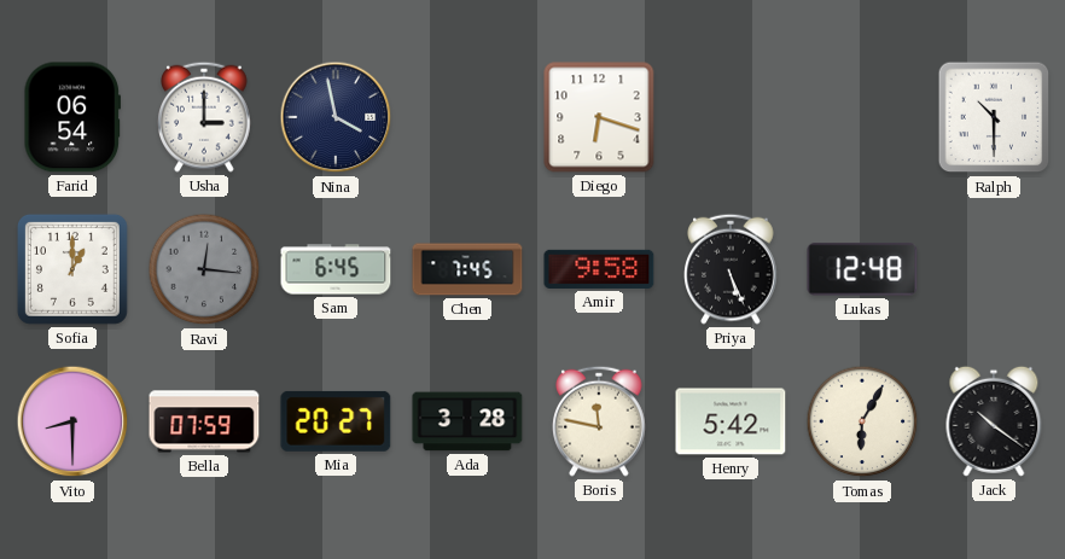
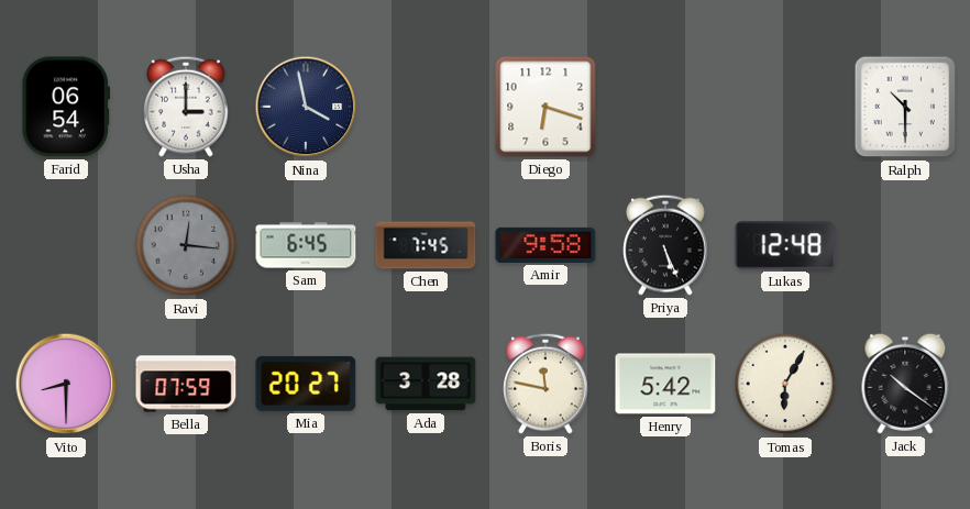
Sofia: 1:00 -> none (72, 269)
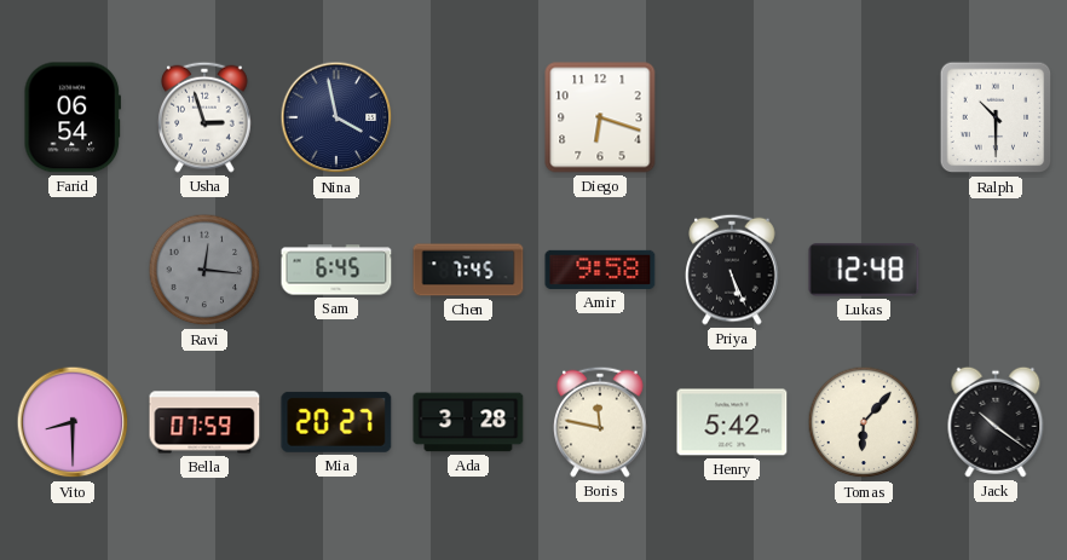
Usha: 3:00 -> 2:57 (206, 117)
Tomas: 6:05 -> 6:07 (864, 422)
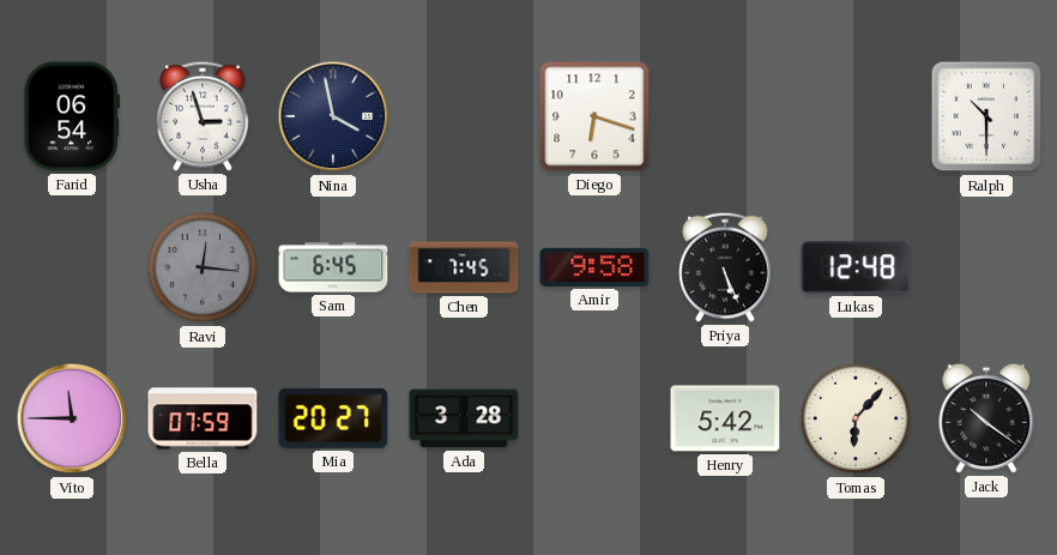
Vito: 8:30 -> 11:45 (72, 418)
Boris: 11:47 -> none (601, 422)
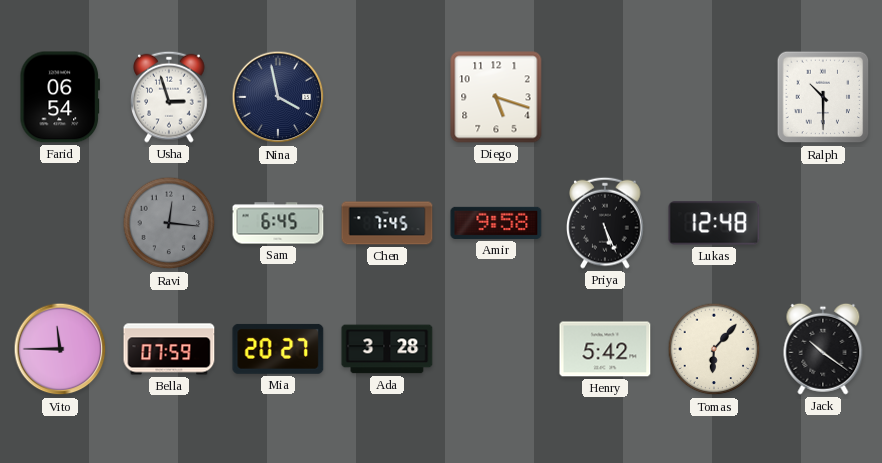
Diego: 6:18 -> 5:18 (496, 97)
